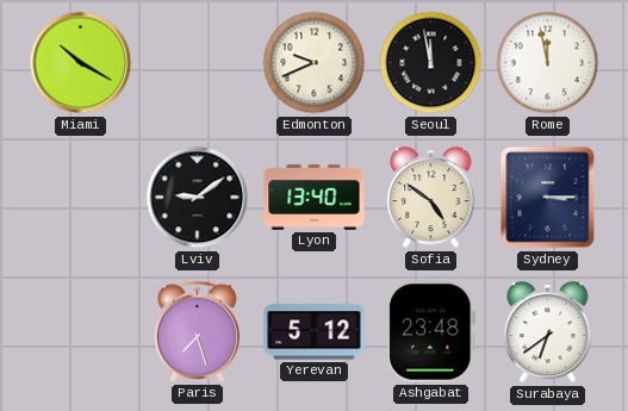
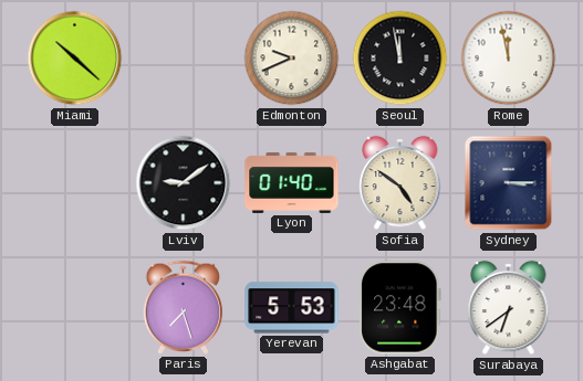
Miami: 10:20 -> 10:22 (75, 59)
Lyon: 13:40 -> 01:40 (292, 182)
Yerevan: 5:12 -> 5:53 (292, 308)
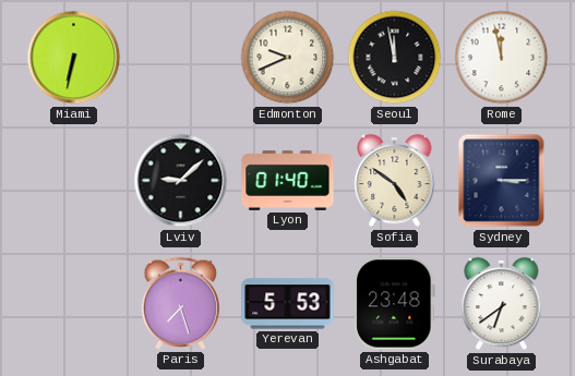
Miami: 10:22 -> 6:32 (74, 58)
Lviv: 9:09 -> 9:08 (181, 181)
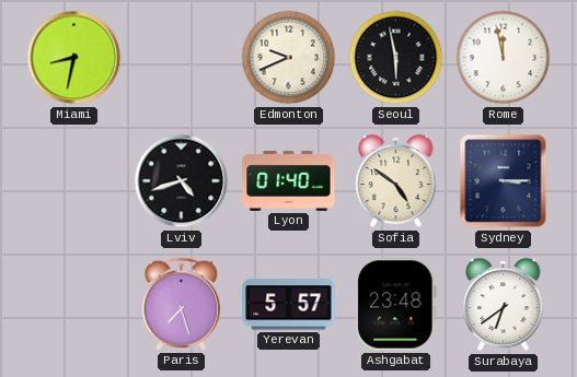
Miami: 6:32 -> 8:32 (74, 58)
Seoul: 11:58 -> 5:58 (396, 58)
Lviv: 9:08 -> 4:42 (182, 181)
Yerevan: 5:53 -> 5:57 (289, 305)
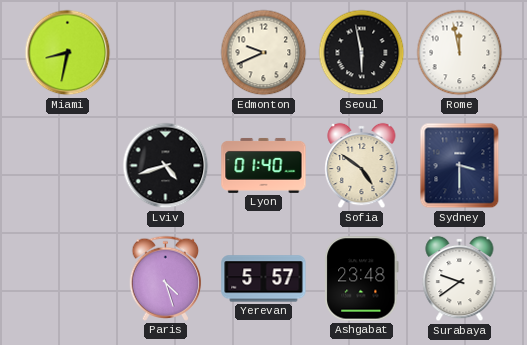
Sydney: 3:15 -> 3:30 (460, 166)
Paris: 7:27 -> 4:27 (166, 278)
Surabaya: 6:39 -> 9:39 (460, 279)
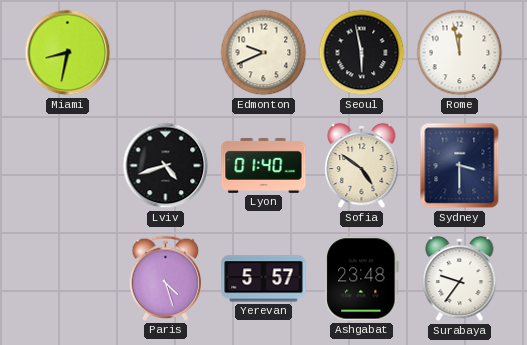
Surabaya: 9:39 -> 9:36 (460, 279)
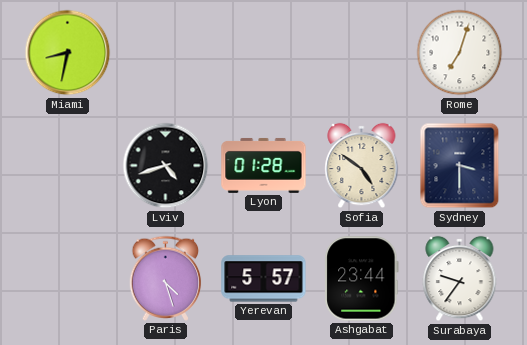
Edmonton: 9:41 -> none (264, 53)
Seoul: 5:58 -> none (362, 53)
Rome: 11:58 -> 7:03 (460, 53)
Lyon: 01:40 -> 01:28 (264, 165)
Ashgabat: 23:48 -> 23:44 (362, 279)
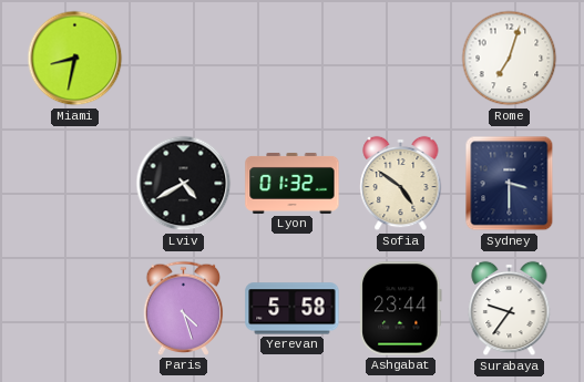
Lviv: 4:42 -> 4:40 (184, 184)
Lyon: 01:28 -> 01:32 (293, 183)
Yerevan: 5:57 -> 5:58 (293, 309)
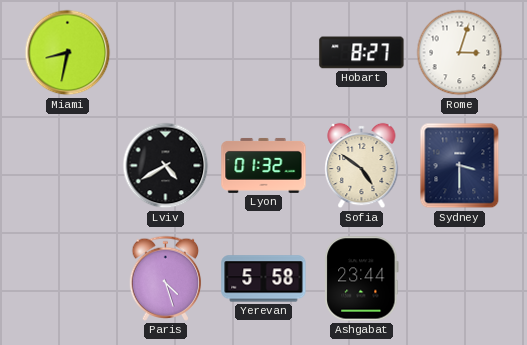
Hobart: none -> 8:27 (362, 53)
Rome: 7:03 -> 3:03 (460, 53)
Surabaya: 9:36 -> none (510, 309)
